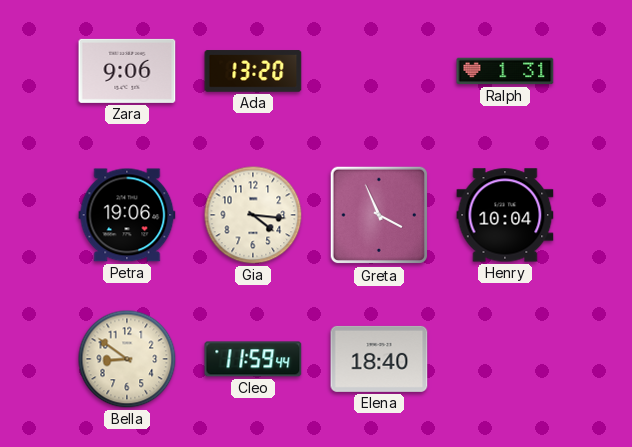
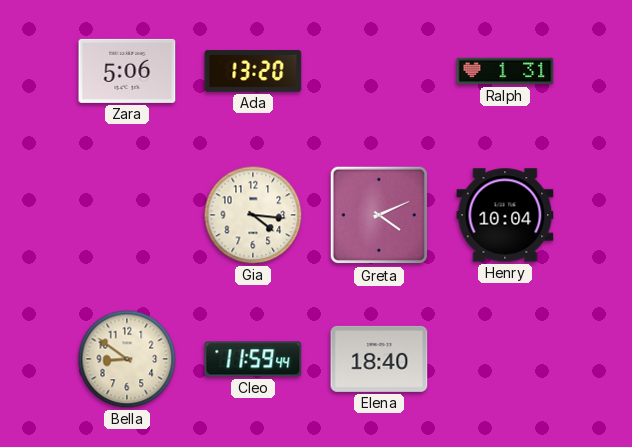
Zara: 9:06 -> 5:06 (127, 71)
Petra: 19:06 -> none (127, 215)
Greta: 3:56 -> 4:11 (379, 215)
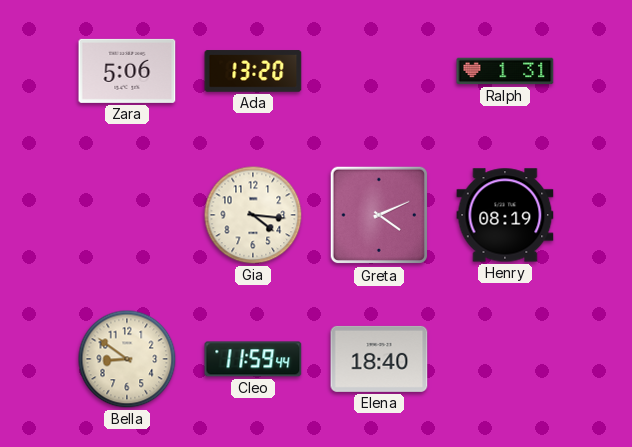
Henry: 10:04 -> 08:19 (505, 215)
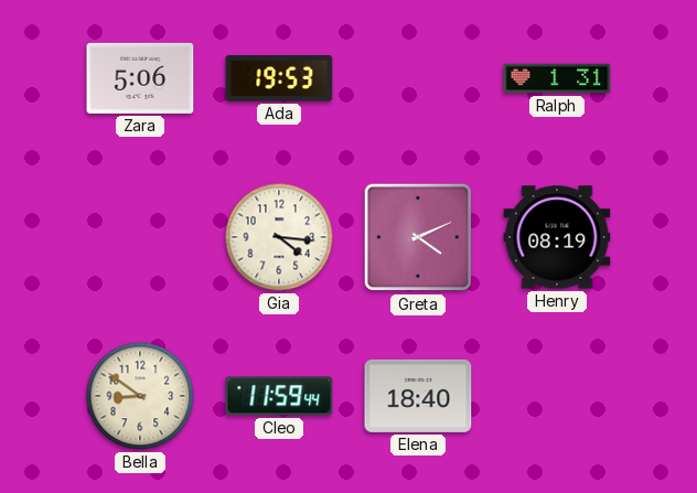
Ada: 13:20 -> 19:53 (279, 78)
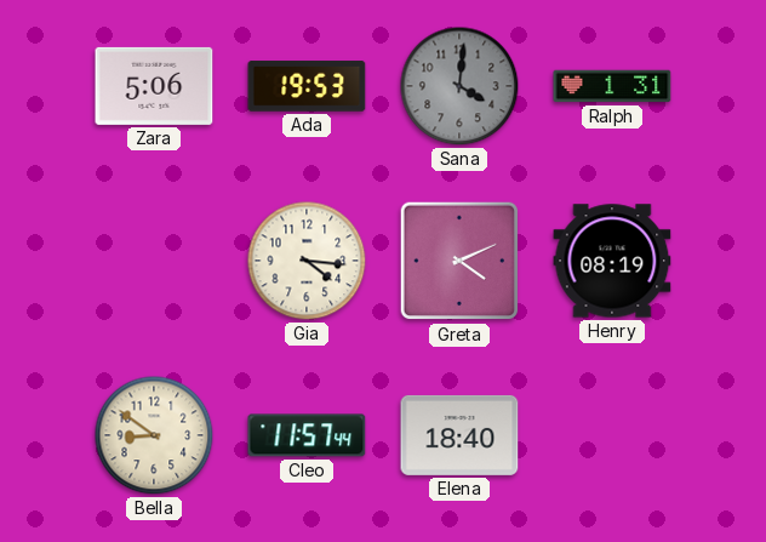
Sana: none -> 4:01 (459, 86)
Cleo: 11:59 -> 11:57 (307, 435)
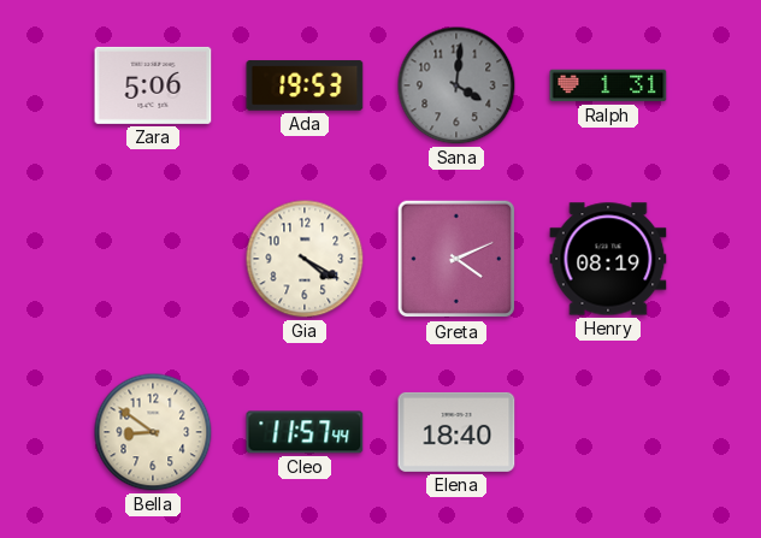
Gia: 4:16 -> 4:20 (305, 259)
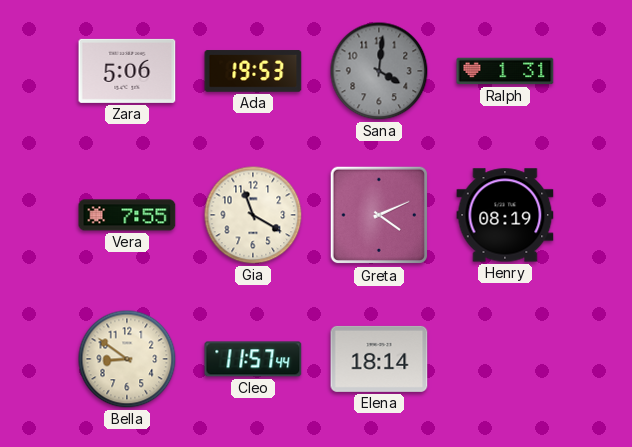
Vera: none -> 7:55 (127, 215)
Gia: 4:20 -> 11:20 (253, 215)
Elena: 18:40 -> 18:14 (379, 359)
